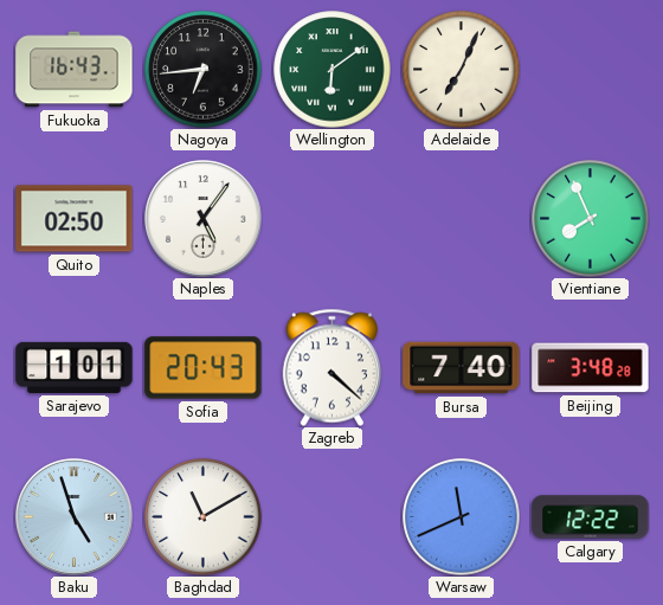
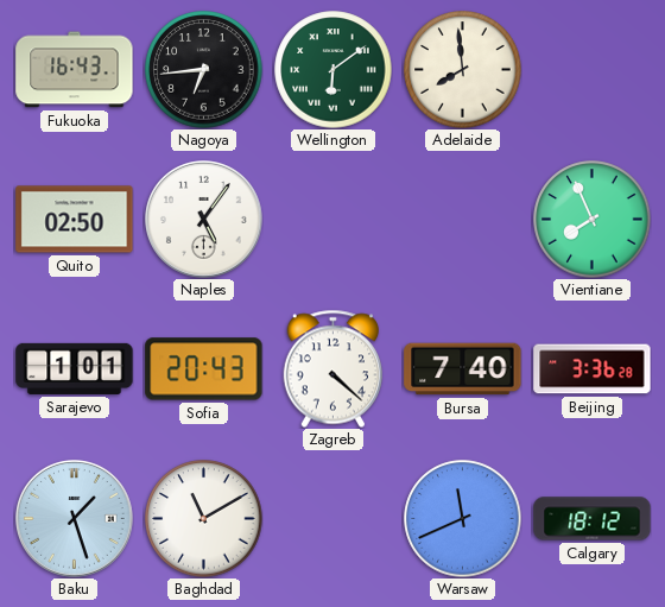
Adelaide: 7:04 -> 7:59 (463, 70)
Beijing: 3:48 -> 3:36 (593, 369)
Baku: 4:57 -> 1:27 (75, 519)
Calgary: 12:22 -> 18:12 (593, 519)
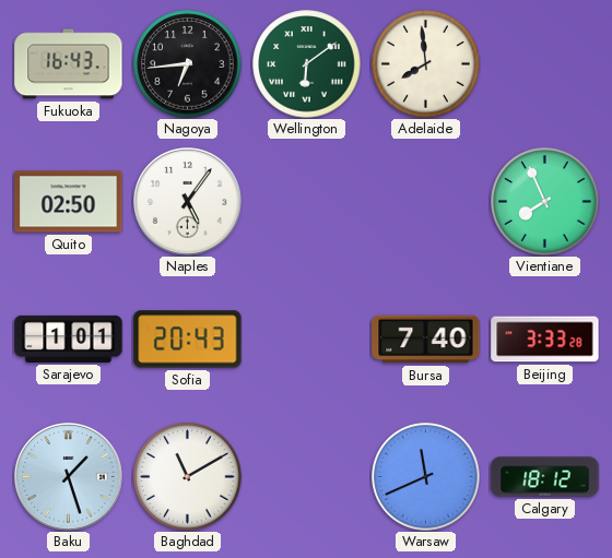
Zagreb: 4:22 -> none (332, 368)
Beijing: 3:36 -> 3:33 (545, 340)
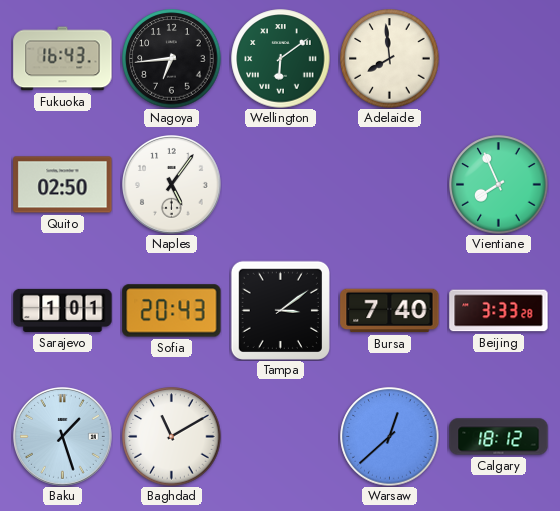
Tampa: none -> 3:09 (280, 310)
Warsaw: 11:41 -> 12:38 (390, 437)
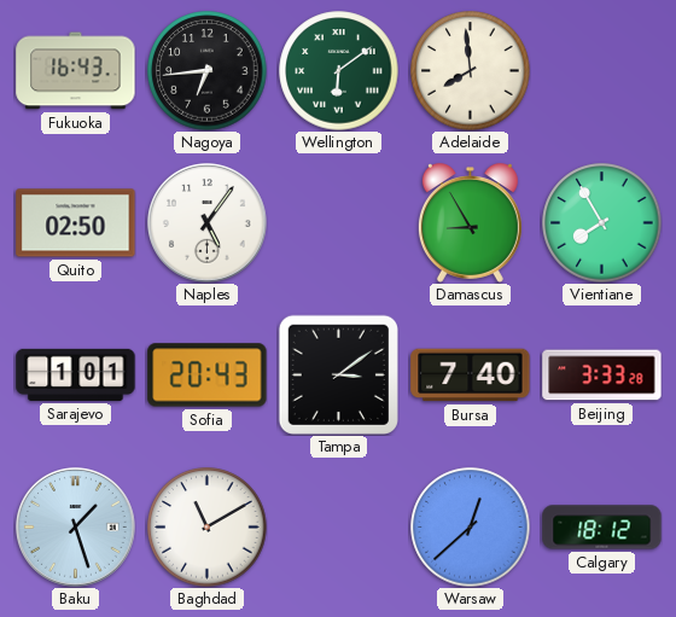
Damascus: none -> 8:55 (470, 223)
Vientiane: 7:56 -> 7:55 (602, 223)
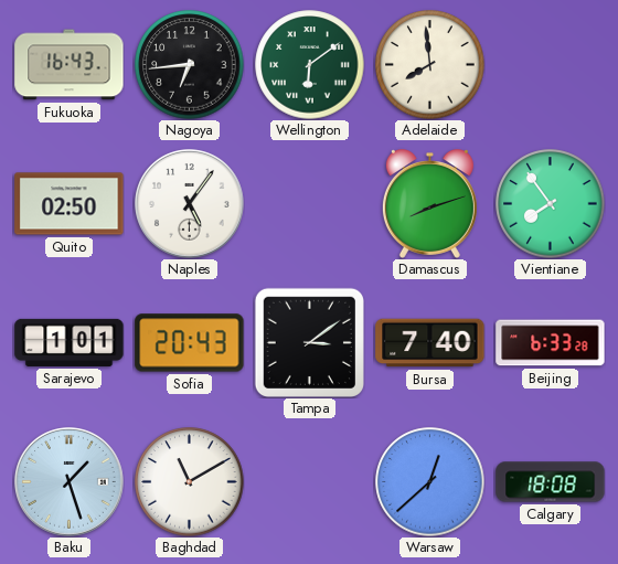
Damascus: 8:55 -> 8:12 (429, 204)
Vientiane: 7:55 -> 7:54 (551, 204)
Beijing: 3:33 -> 6:33 (551, 343)
Calgary: 18:12 -> 18:08 (551, 482)
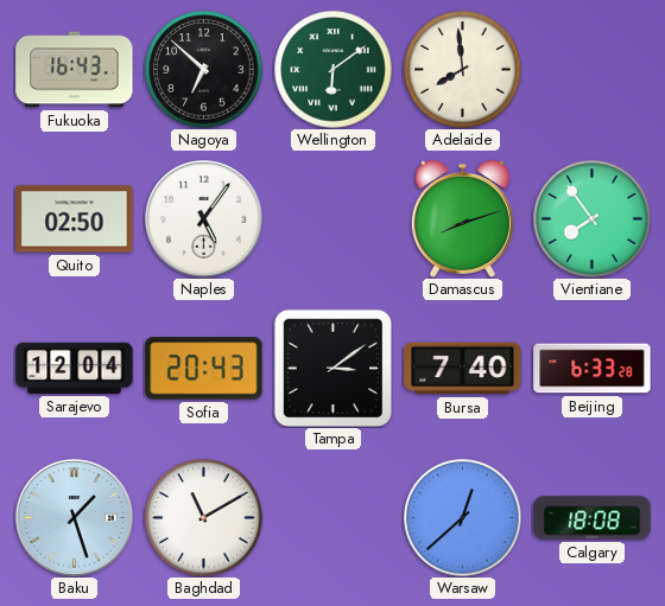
Nagoya: 6:44 -> 6:52 (204, 70)
Sarajevo: 1:01 -> 12:04 (75, 368)
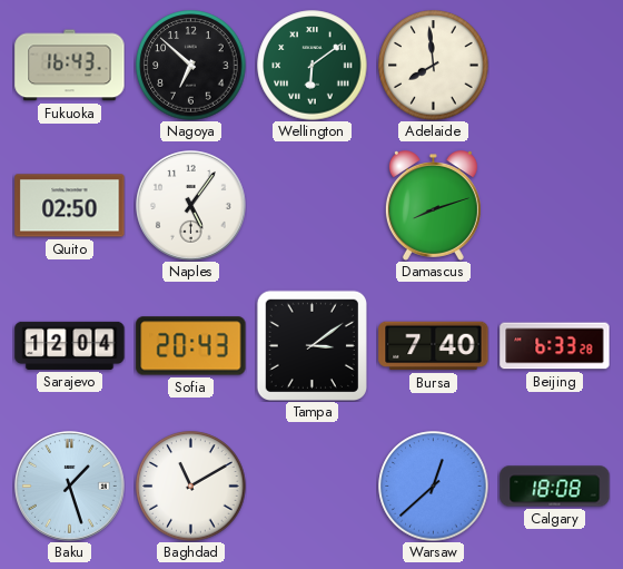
Vientiane: 7:54 -> none (593, 219)
